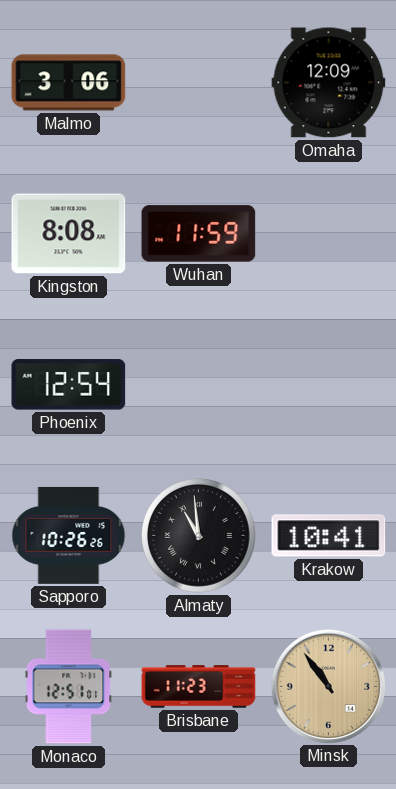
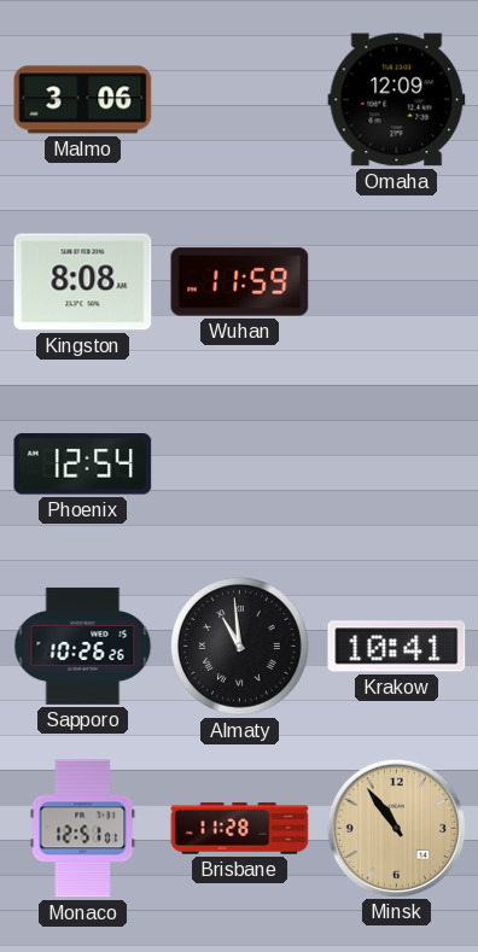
Brisbane: 11:23 -> 11:28 (240, 829)
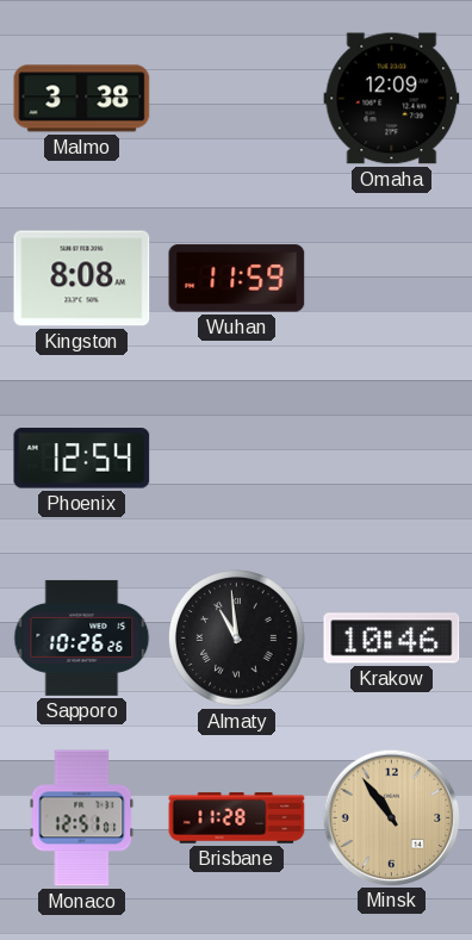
Malmo: 3:06 -> 3:38 (82, 99)
Krakow: 10:41 -> 10:46 (392, 639)
